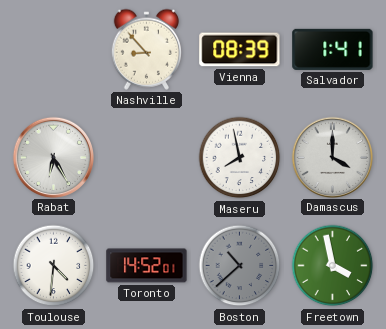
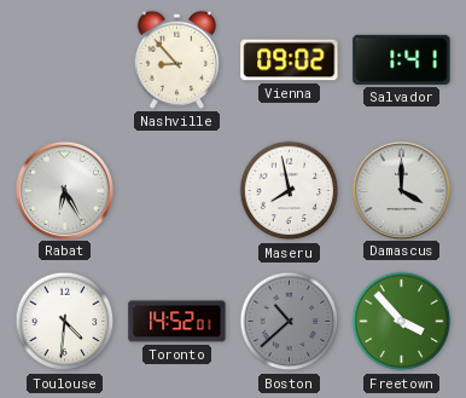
Vienna: 08:39 -> 09:02 (290, 60)
Freetown: 3:58 -> 3:53 (402, 322)
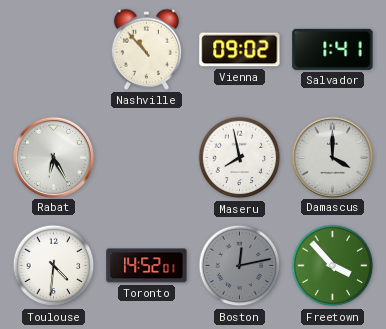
Nashville: 8:53 -> 10:53 (146, 49)
Boston: 10:38 -> 12:13 (240, 266)
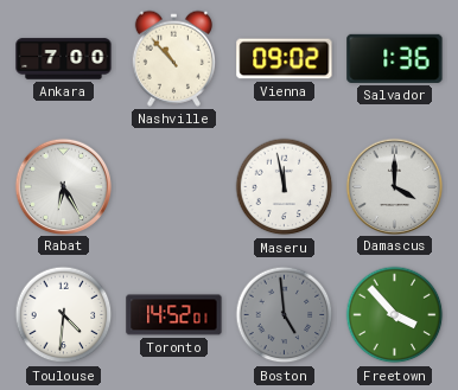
Ankara: none -> 7:00 (64, 59)
Salvador: 1:41 -> 1:36 (395, 58)
Maseru: 7:58 -> 11:58 (285, 187)
Boston: 12:13 -> 4:59 (285, 315)
